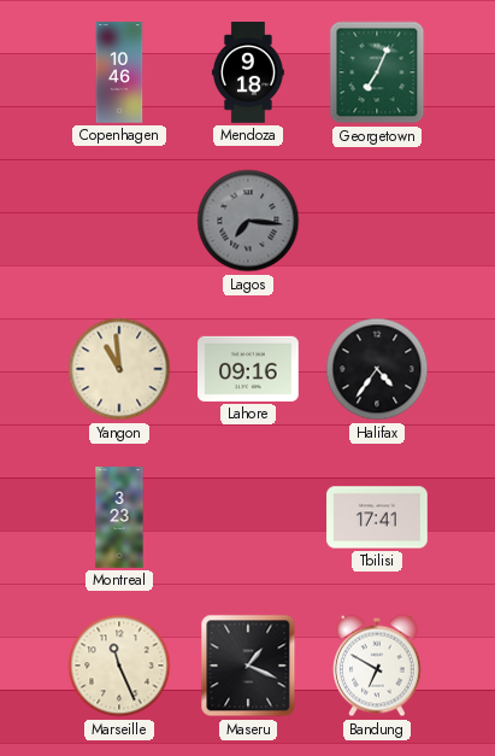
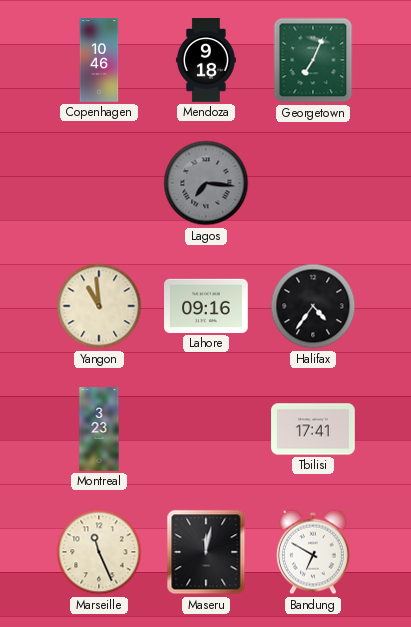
Maseru: 1:19 -> 12:02 (206, 552)
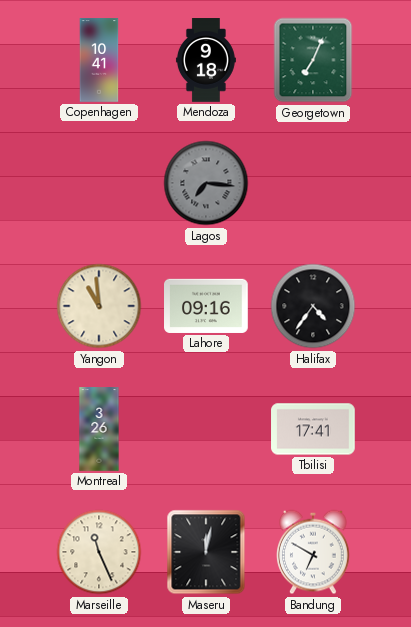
Copenhagen: 10:46 -> 10:41 (99, 60)
Montreal: 3:23 -> 3:26 (99, 429)
